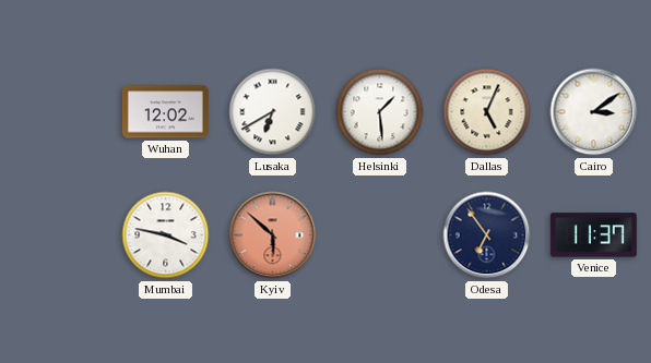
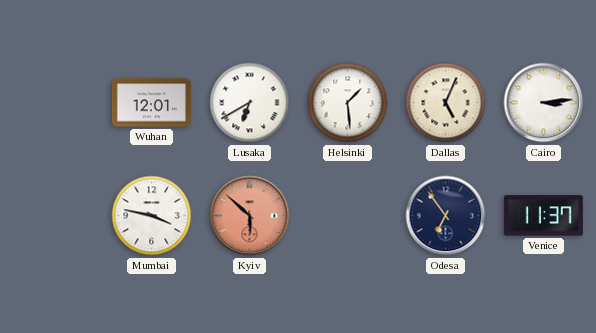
Wuhan: 12:02 -> 12:01 (151, 103)
Cairo: 3:09 -> 3:14 (544, 103)
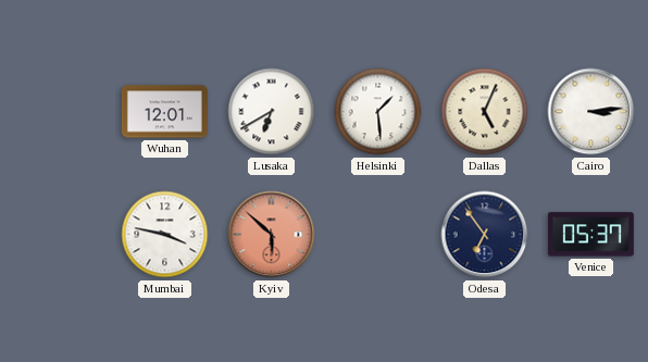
Venice: 11:37 -> 05:37 (590, 235)
